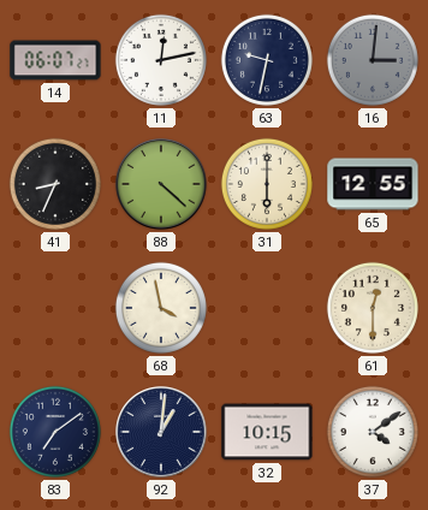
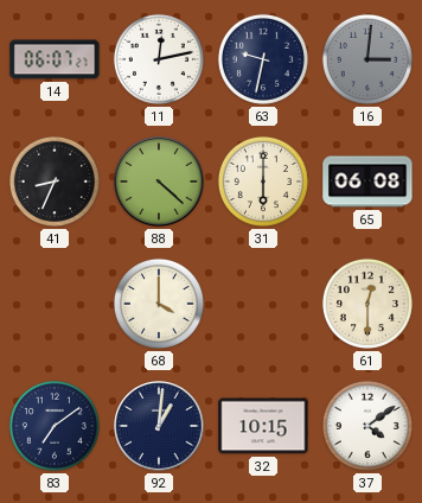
65: 12:55 -> 06:08 (367, 182)
68: 3:58 -> 4:00 (159, 304)
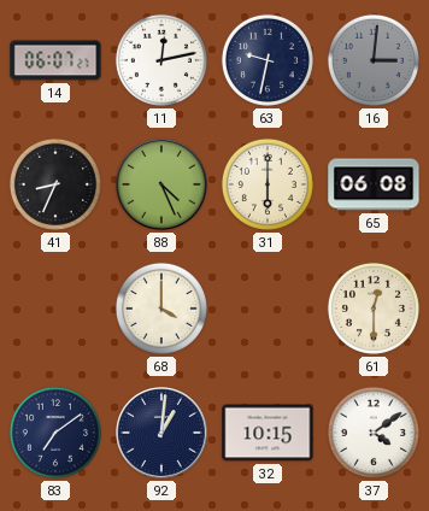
88: 4:22 -> 4:26 (161, 184)
